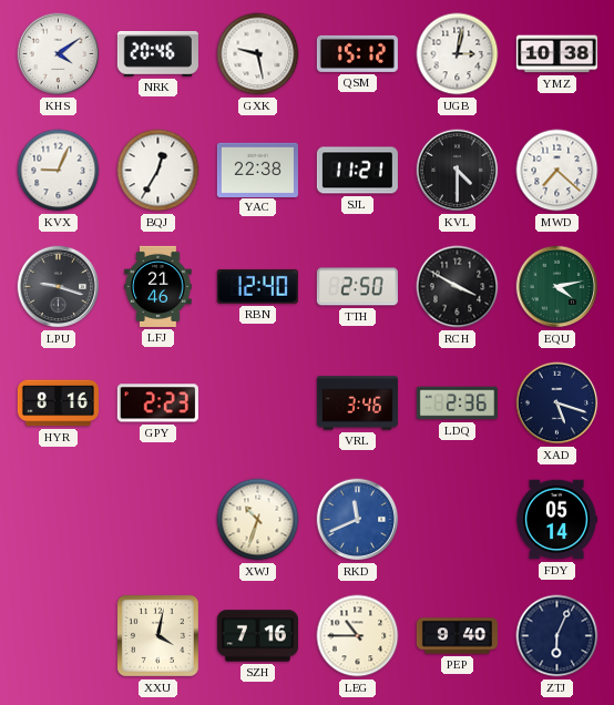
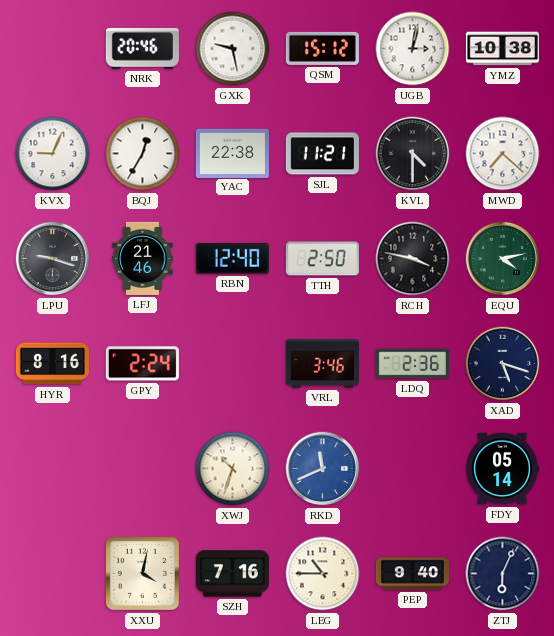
KHS: 4:09 -> none (59, 54)
RCH: 3:50 -> 3:47 (413, 259)
GPY: 2:23 -> 2:24 (142, 364)
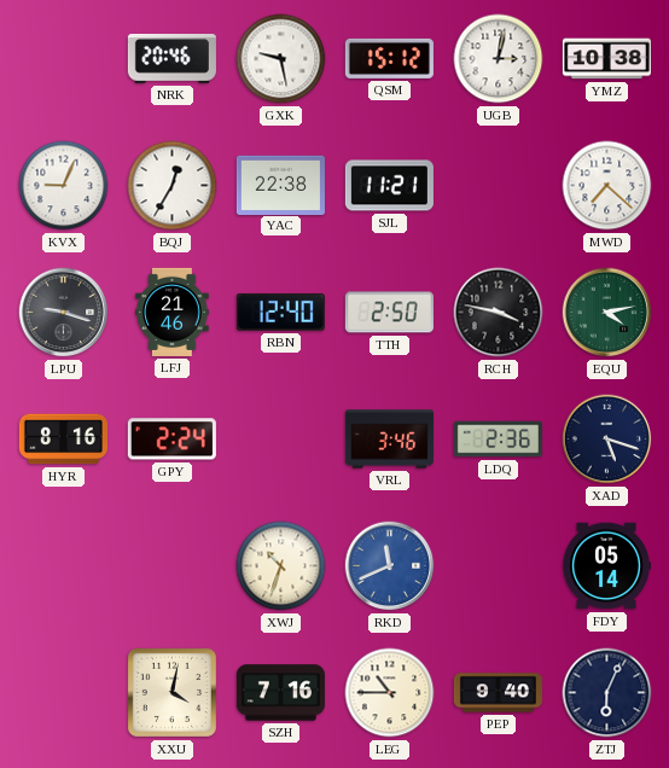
KVL: 4:30 -> none (413, 154)
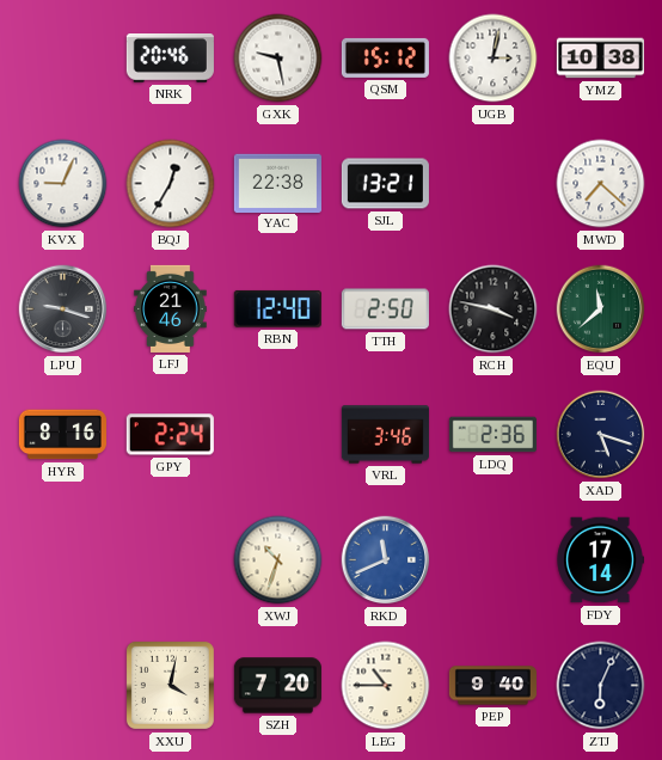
SJL: 11:21 -> 13:21 (385, 184)
EQU: 4:13 -> 11:38 (601, 309)
FDY: 05:14 -> 17:14 (600, 560)
SZH: 7:16 -> 7:20 (277, 686)
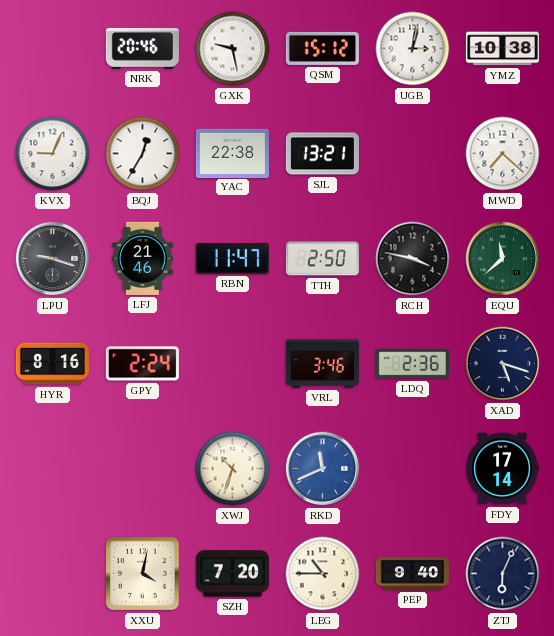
RBN: 12:40 -> 11:47 (232, 258)
